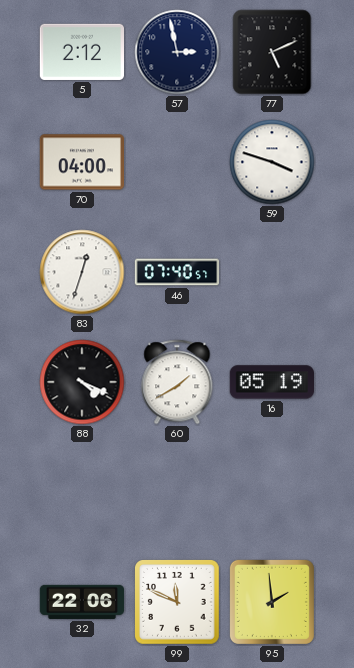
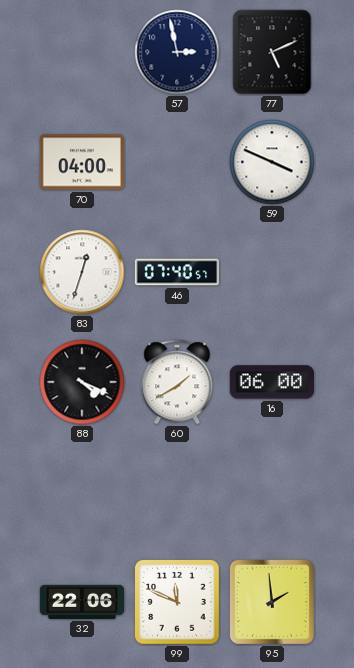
5: 2:12 -> none (81, 52)
59: 3:48 -> 3:49 (272, 162)
16: 05:19 -> 06:00 (271, 382)
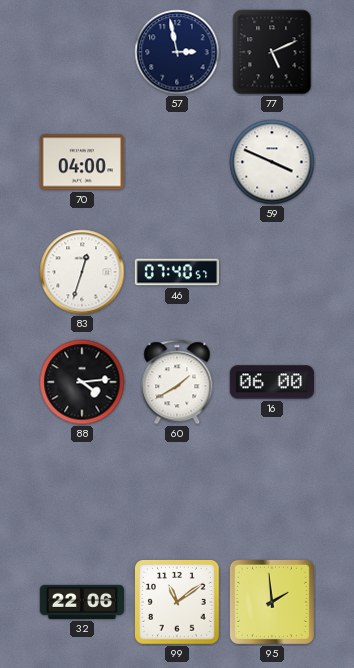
88: 4:19 -> 4:14 (82, 382)
99: 11:49 -> 11:09 (178, 603)
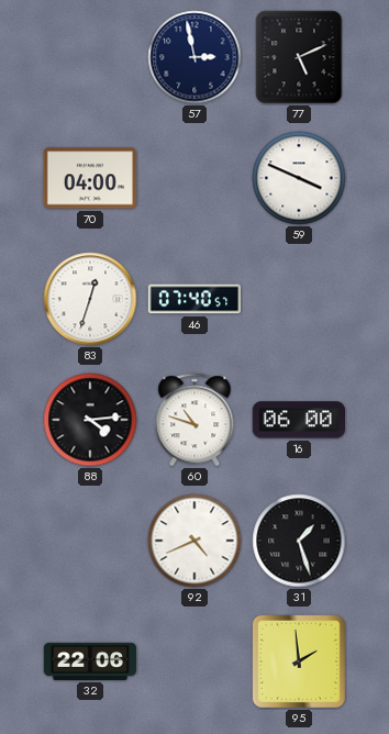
60: 1:40 -> 10:48 (194, 420)
92: none -> 4:41 (194, 541)
31: none -> 1:27 (299, 541)
99: 11:09 -> none (178, 603)
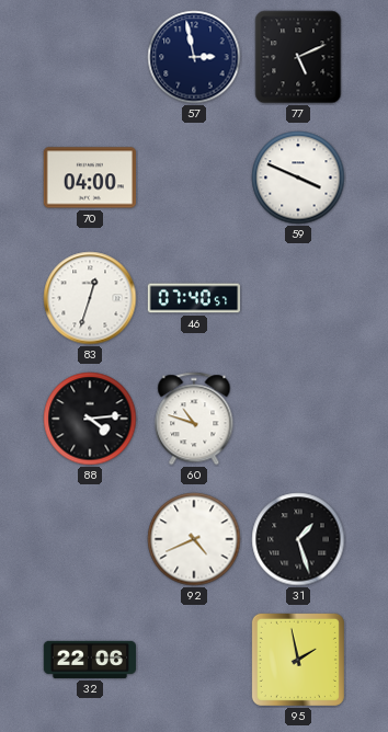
16: 06:00 -> none (298, 420)
95: 1:59 -> 1:58 (298, 660)
